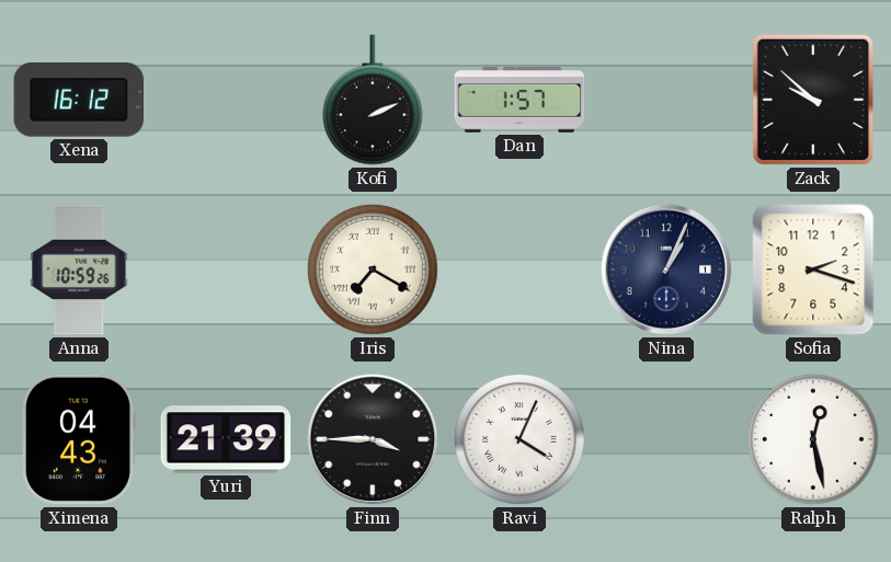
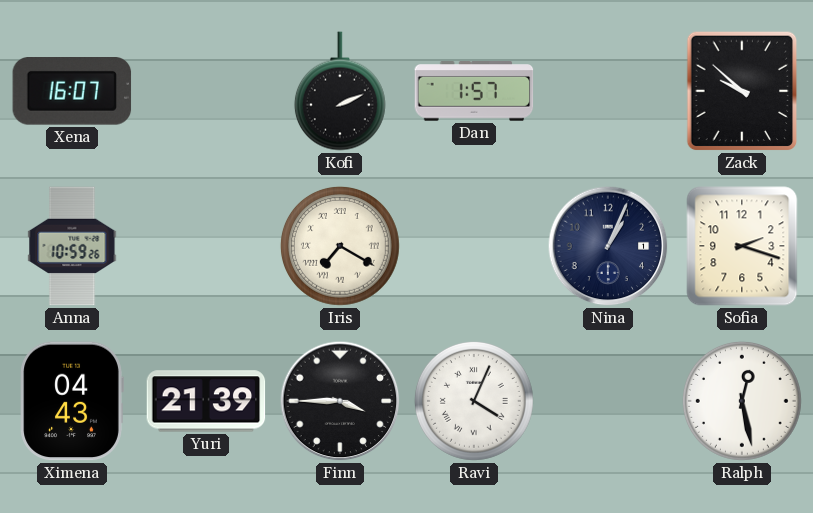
Xena: 16:12 -> 16:07 (72, 92)
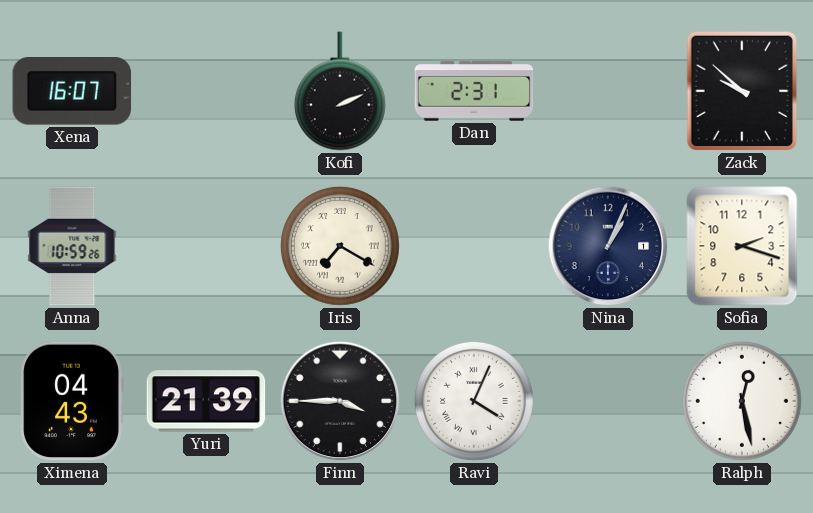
Dan: 1:57 -> 2:31 (474, 91)
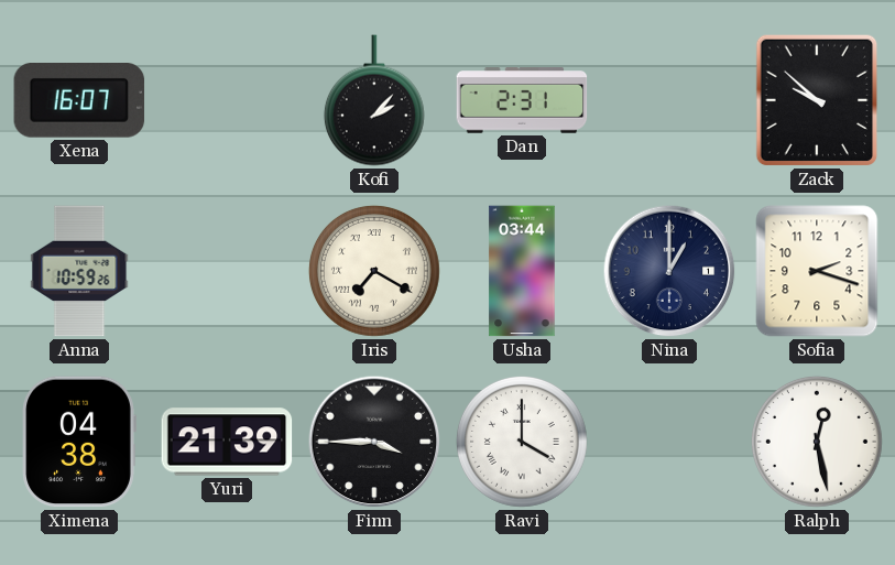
Kofi: 2:11 -> 2:07 (374, 100)
Usha: none -> 03:44 (522, 271)
Nina: 1:04 -> 1:00 (669, 271)
Ximena: 04:43 -> 04:38 (79, 442)
Ravi: 4:04 -> 4:00 (522, 442)
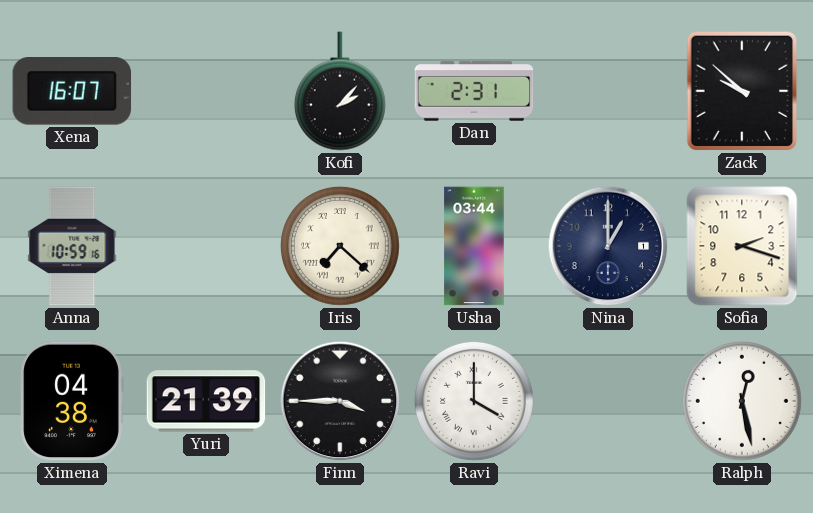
Anna: 10:59:26 -> 10:59:16 (72, 246)
Iris: 7:20 -> 7:22 (340, 246)
